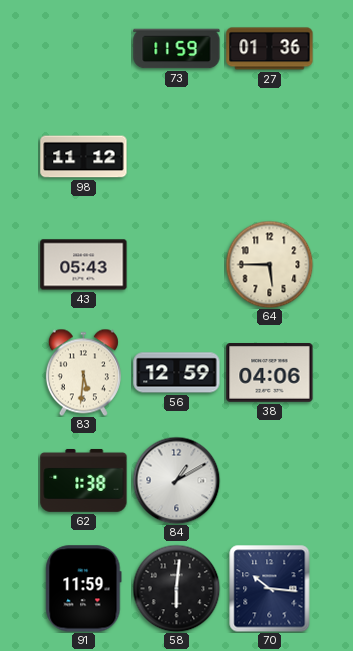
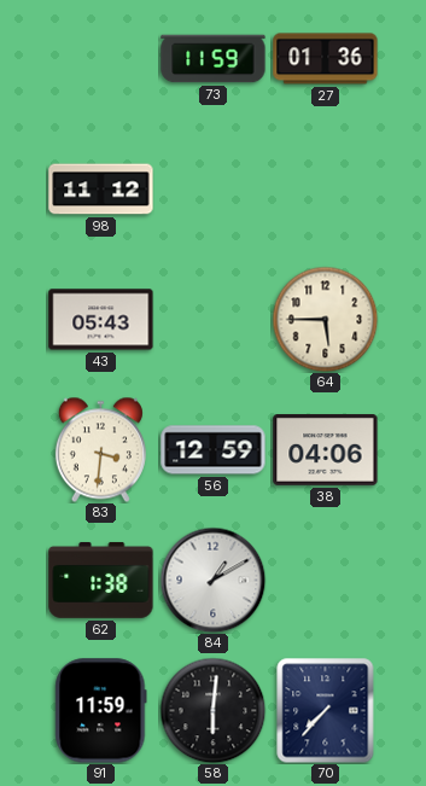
83: 5:31 -> 3:31 (100, 449)
70: 10:16 -> 7:37 (326, 710)
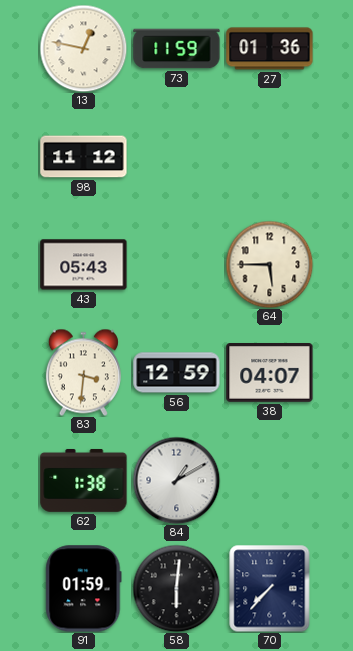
13: none -> 12:47 (83, 48)
38: 04:06 -> 04:07 (270, 373)
91: 11:59 -> 01:59 (84, 589)
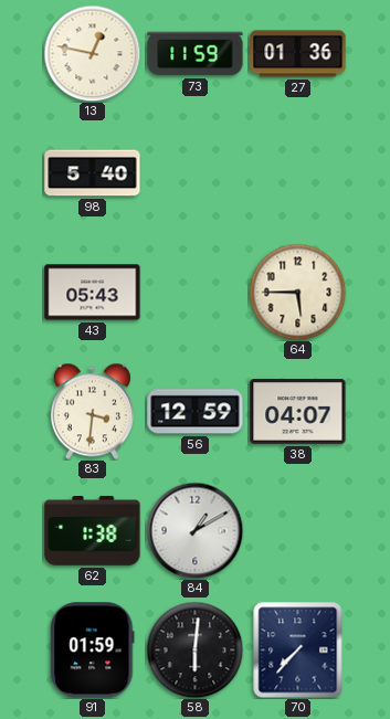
98: 11:12 -> 5:40 (93, 173)
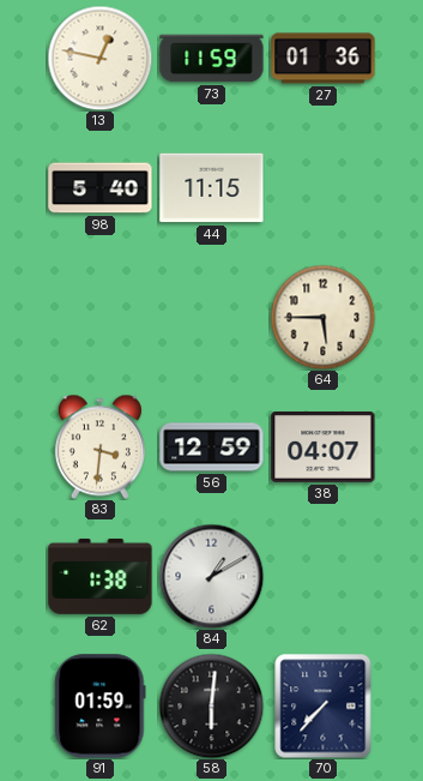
44: none -> 11:15 (212, 188)
43: 05:43 -> none (93, 293)
